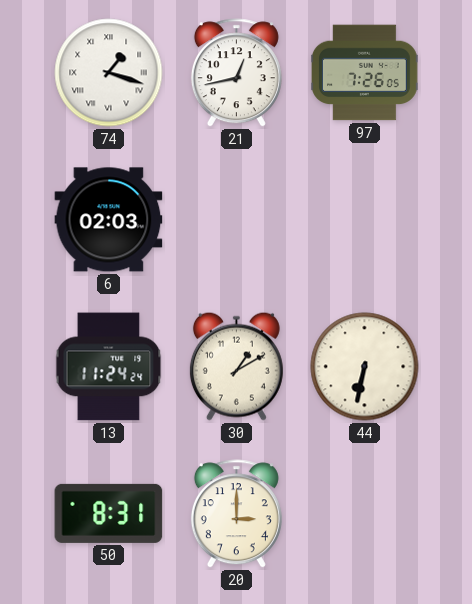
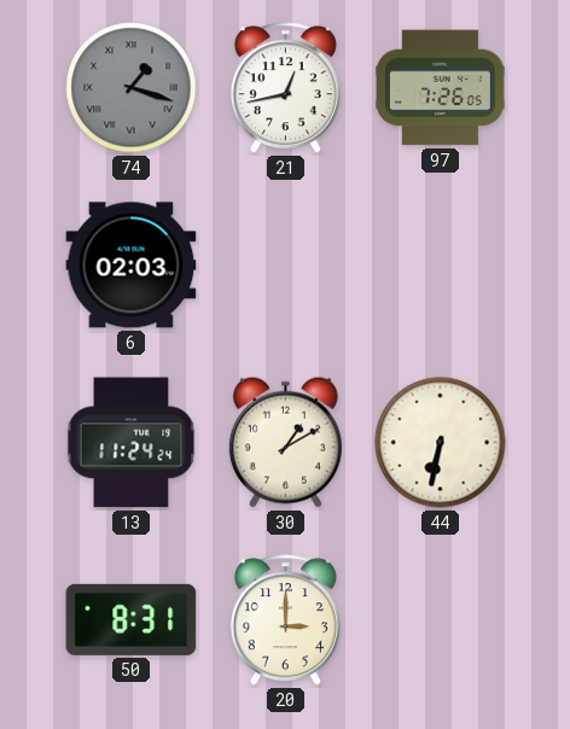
74 dial: white -> grey (132, 88)
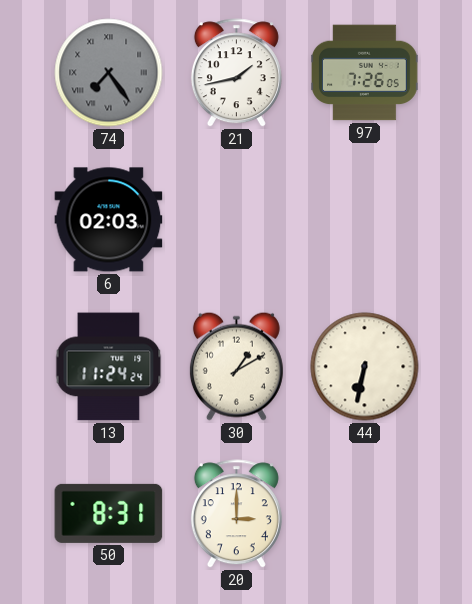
74: 1:18 -> 7:24 (109, 73)
21: 12:43 -> 1:43 (236, 73)
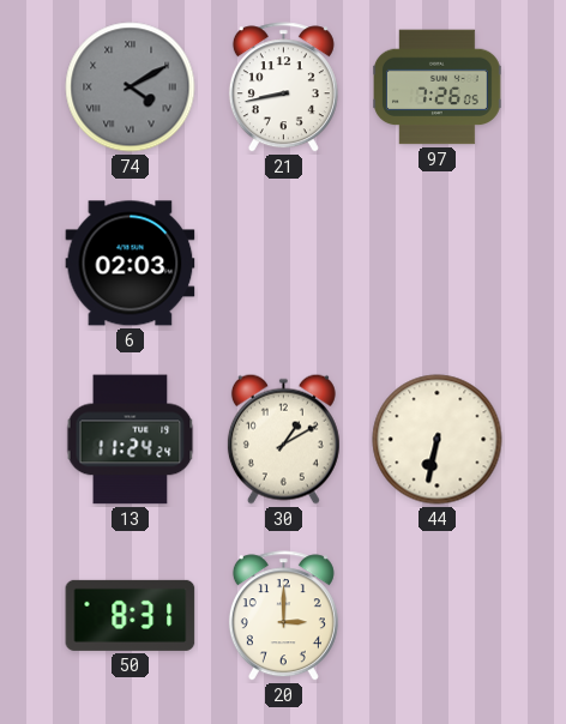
74: 7:24 -> 4:10 (131, 88)
21: 1:43 -> 8:43 (283, 88)
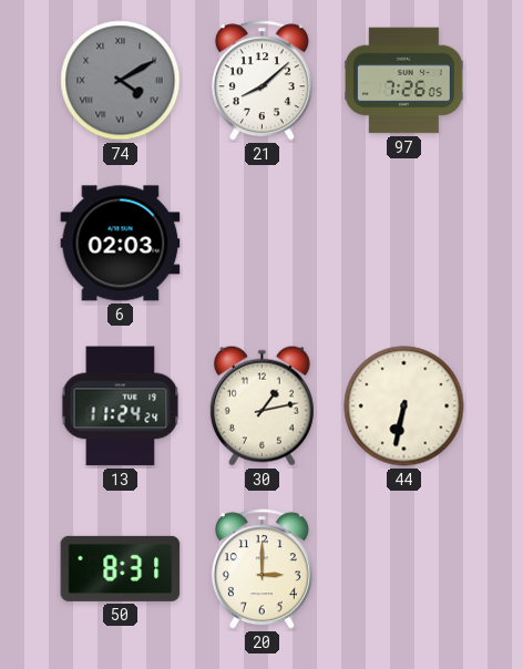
21: 8:43 -> 8:08 (261, 81)
30: 1:10 -> 1:13 (261, 405)
